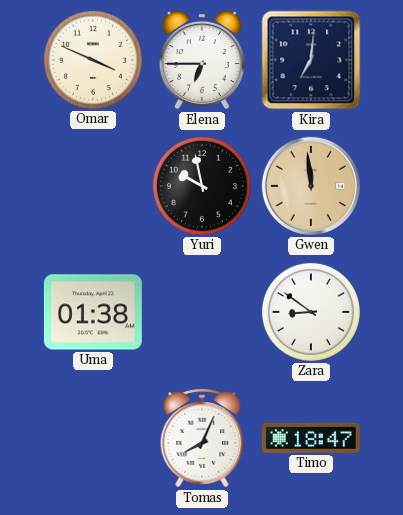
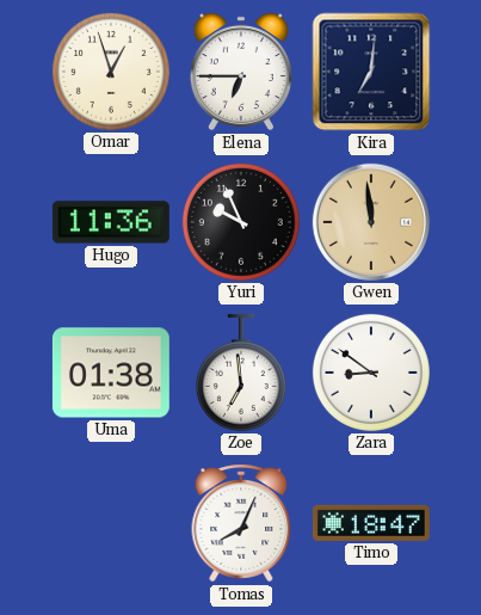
Omar: 3:49 -> 12:57 (111, 72)
Hugo: none -> 11:36 (111, 222)
Yuri: 9:58 -> 9:56 (241, 222)
Zoe: none -> 6:59 (241, 373)
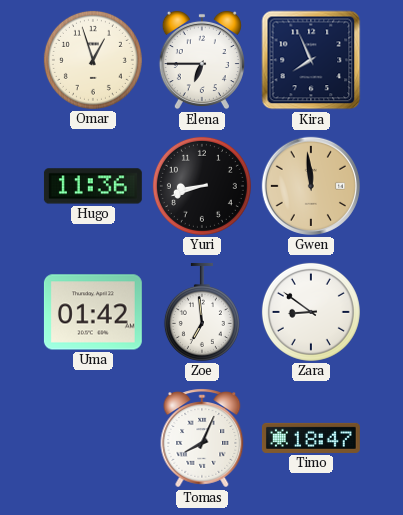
Kira: 7:01 -> 7:56 (311, 60)
Yuri: 9:56 -> 8:42 (202, 186)
Uma: 01:38 -> 01:42 (93, 312)
